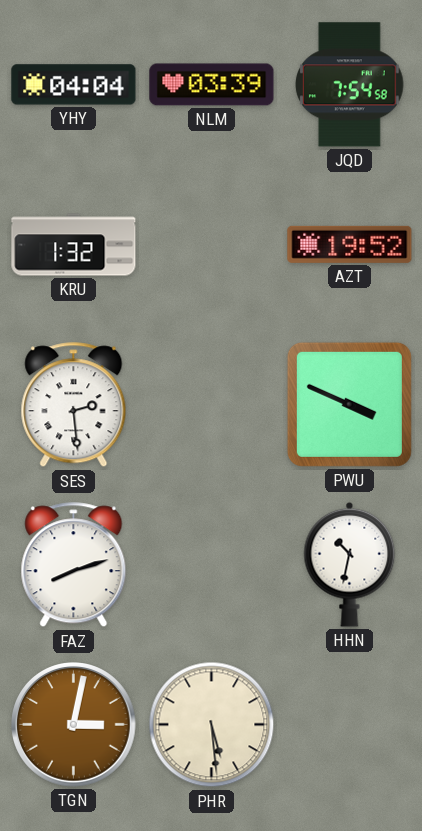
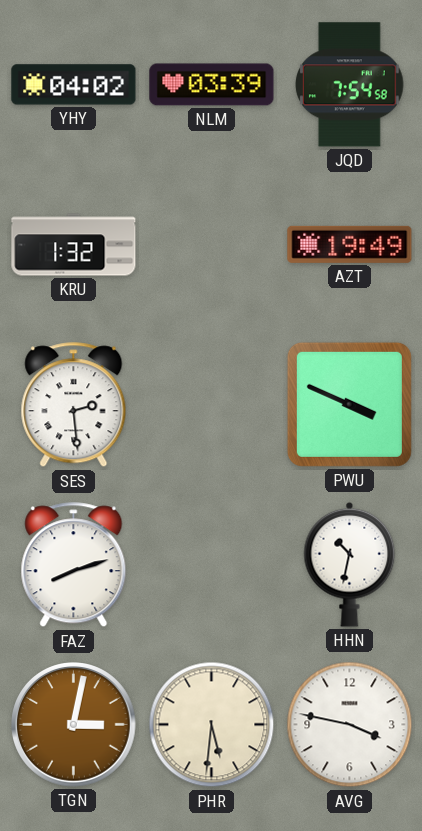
YHY: 04:04 -> 04:02 (74, 85)
AZT: 19:52 -> 19:49 (350, 244)
PHR: 5:29 -> 5:31 (212, 725)
AVG: none -> 3:47 (350, 725)
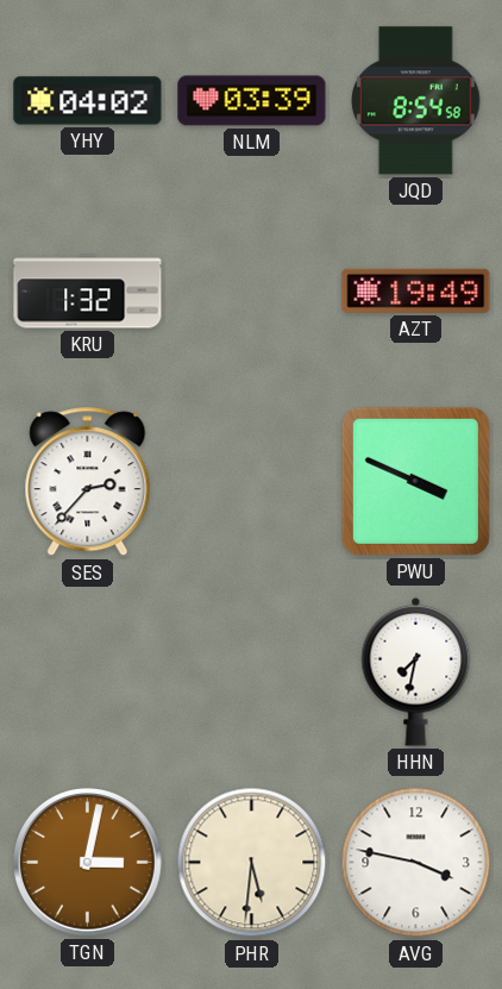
JQD: 7:54 -> 8:54 (416, 101)
SES: 2:29 -> 2:37 (88, 482)
FAZ: 8:12 -> none (74, 565)
HHN: 10:32 -> 7:32 (416, 671)
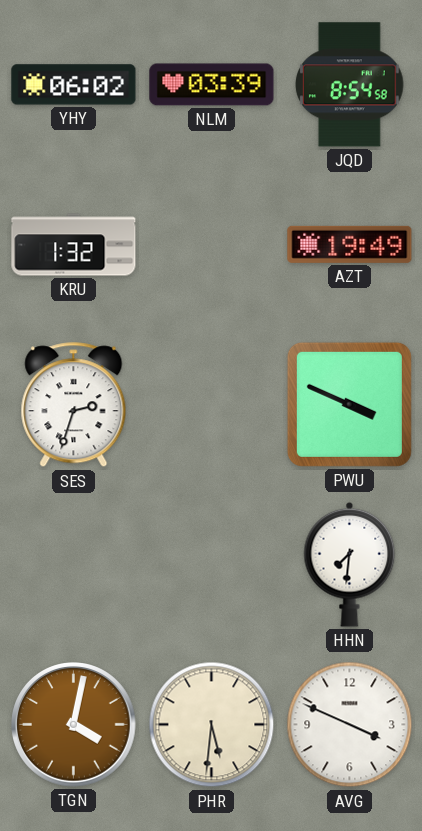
YHY: 04:02 -> 06:02 (74, 85)
SES: 2:37 -> 2:33 (74, 405)
HHN: 7:32 -> 7:31 (350, 564)
TGN: 3:02 -> 4:02 (74, 725)
AVG: 3:47 -> 3:49 (350, 725)
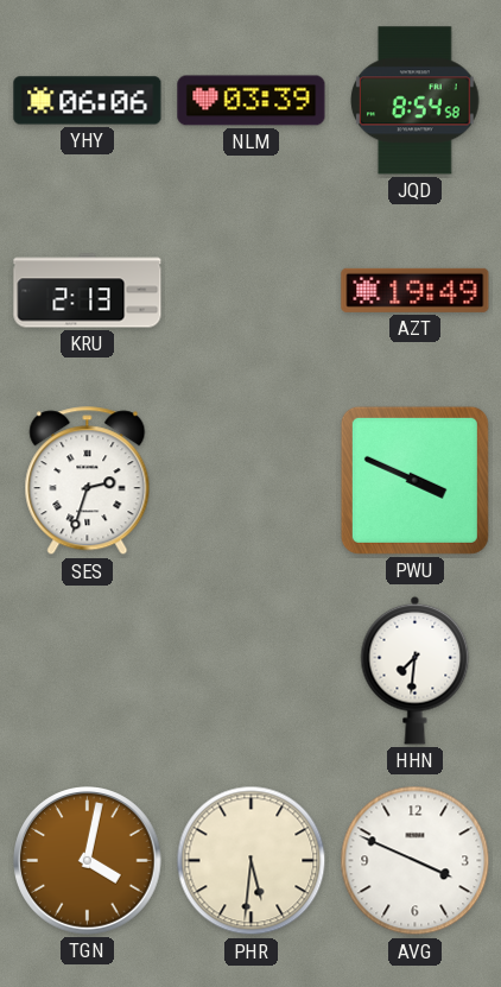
YHY: 06:02 -> 06:06 (88, 101)
KRU: 1:32 -> 2:13 (88, 291)
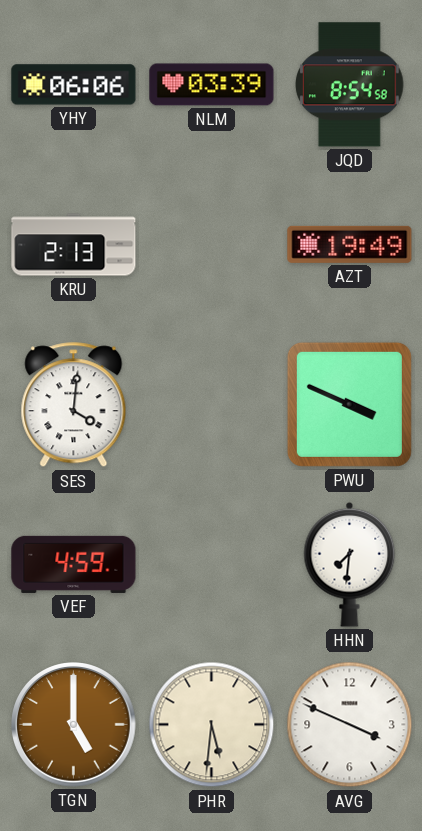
SES: 2:33 -> 4:01 (74, 405)
VEF: none -> 4:59 (74, 564)
TGN: 4:02 -> 5:00 (74, 725)
